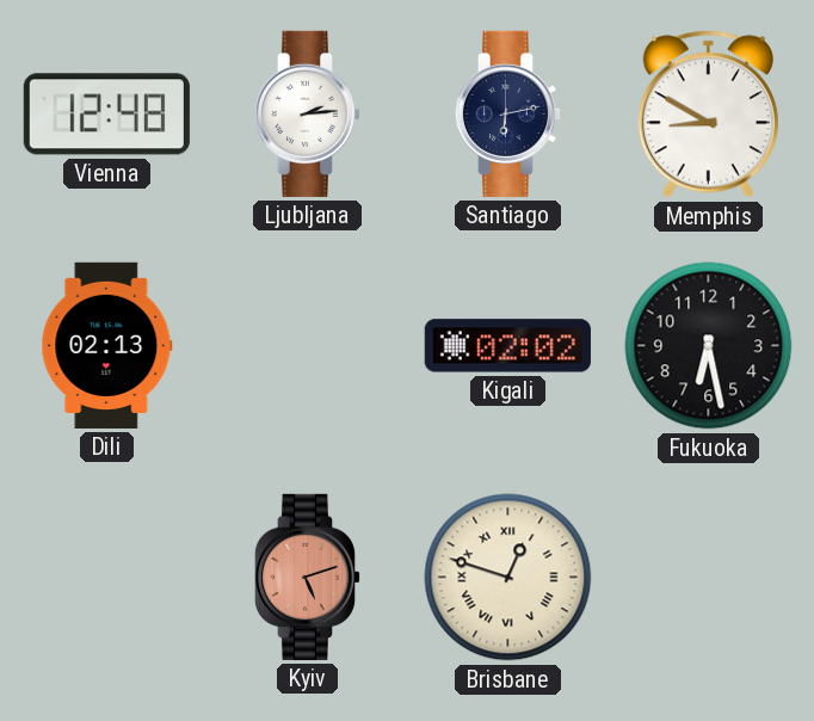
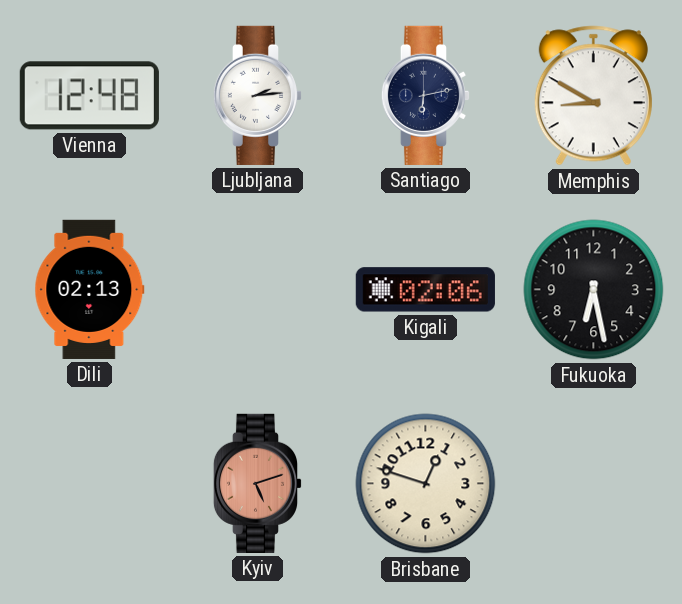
Kigali: 02:02 -> 02:06 (425, 290)
Brisbane numerals: Roman -> Arabic (426, 484)
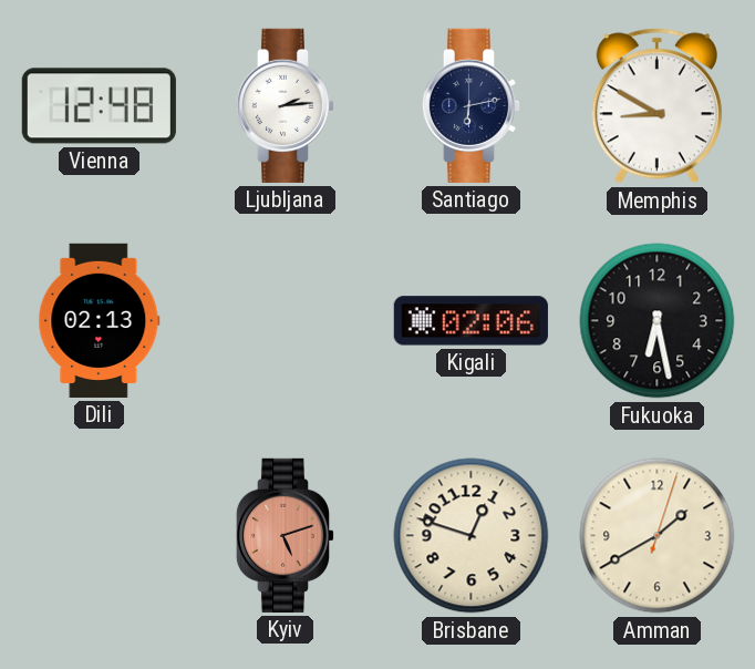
Amman: none -> 1:40 (658, 536)
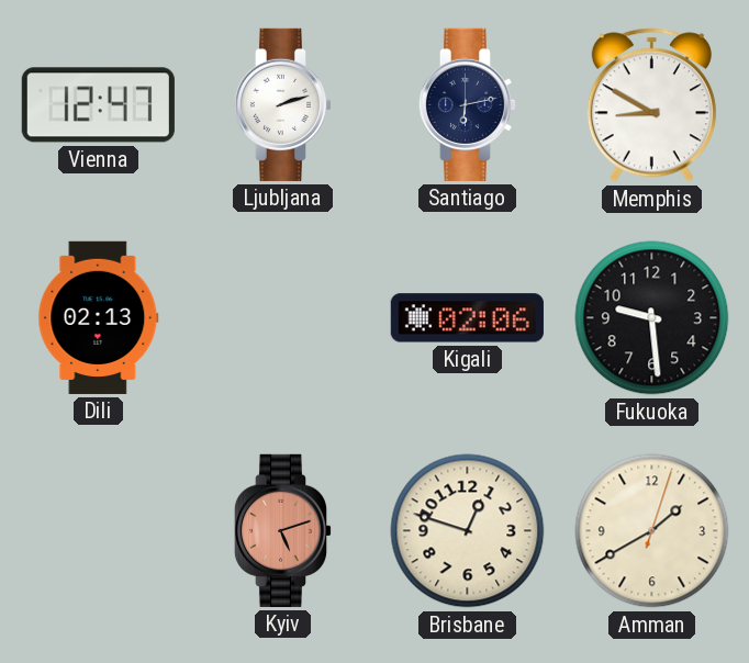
Vienna: 12:48 -> 12:47 (98, 105)
Ljubljana: 2:14 -> 2:12 (283, 104)
Fukuoka: 6:28 -> 9:29 (652, 318)
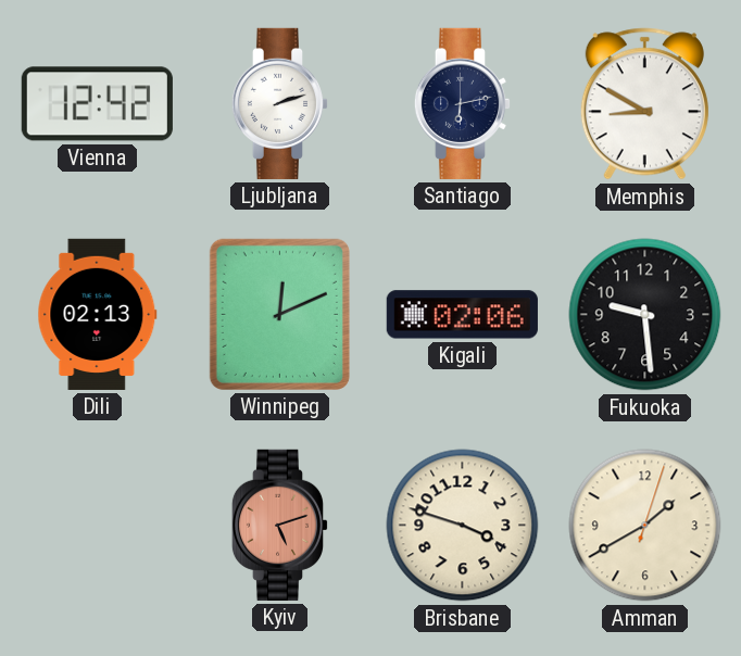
Vienna: 12:47 -> 12:42 (97, 104)
Winnipeg: none -> 12:11 (279, 314)
Brisbane: 12:48 -> 3:48 (463, 526)
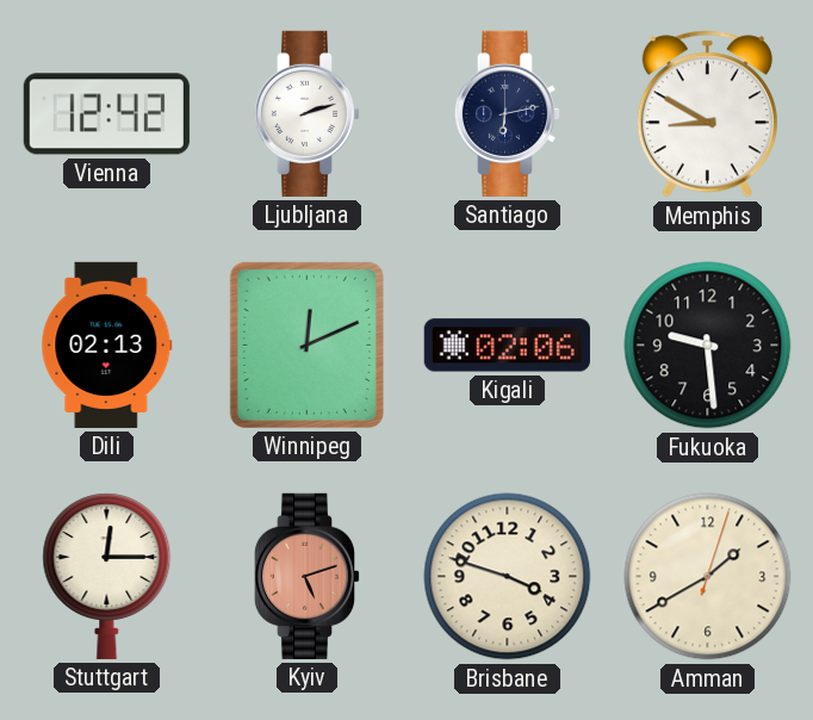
Stuttgart: none -> 12:15 (107, 576)
